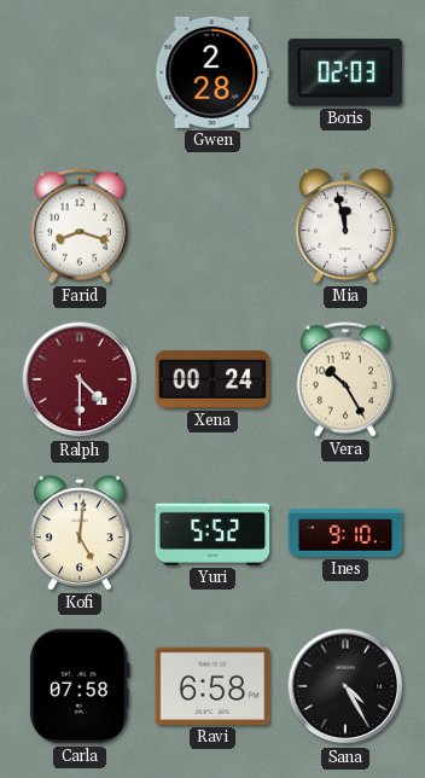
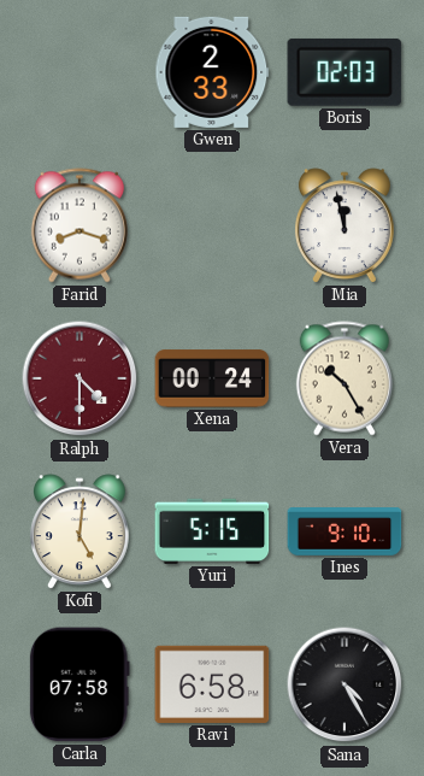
Gwen: 2:28 -> 2:33 (212, 72)
Yuri: 5:52 -> 5:15 (212, 531)
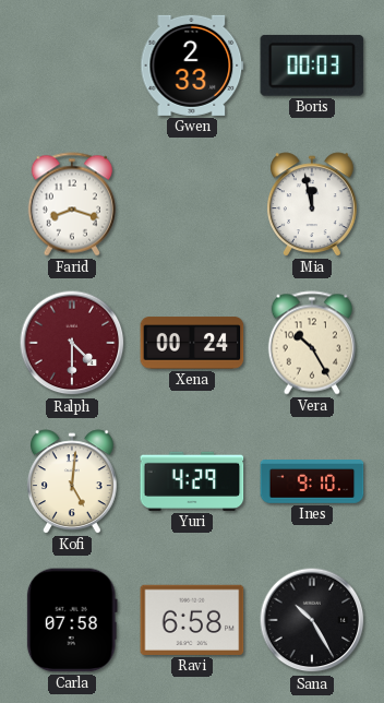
Boris: 02:03 -> 00:03 (312, 65)
Yuri: 5:15 -> 4:29 (192, 481)
Sana: 4:25 -> 10:25 (312, 620)
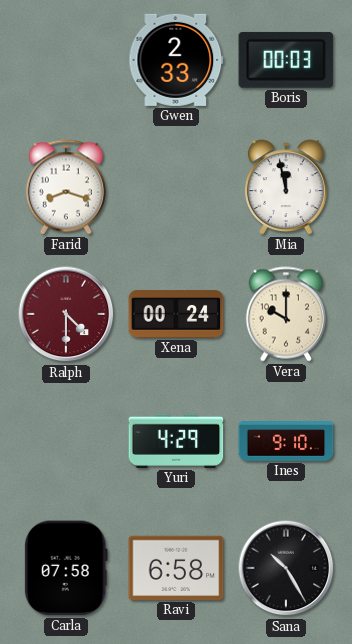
Vera: 10:25 -> 10:00 (285, 314)
Kofi: 5:01 -> none (72, 481)
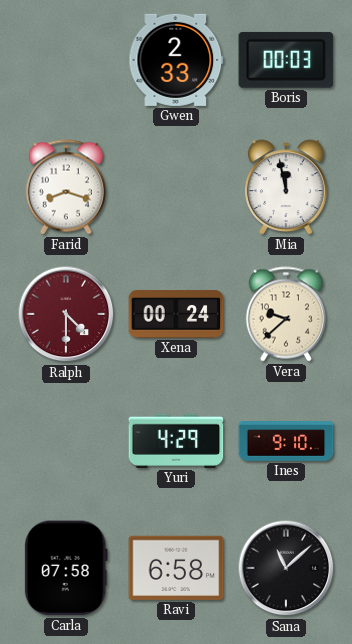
Vera: 10:00 -> 9:38 (285, 314)
Sana: 10:25 -> 11:08 (286, 568)
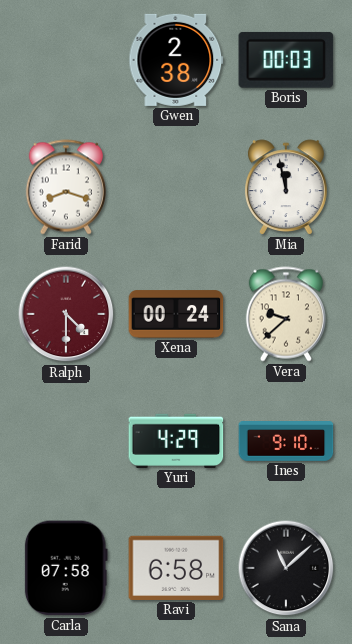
Gwen: 2:33 -> 2:38 (176, 60)
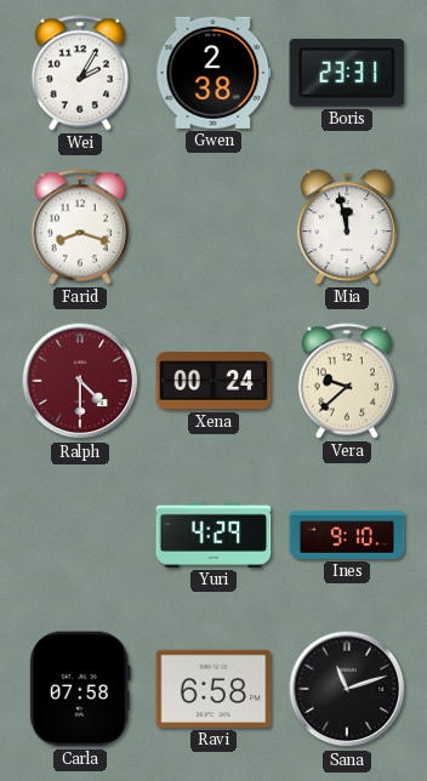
Wei: none -> 2:05 (79, 73)
Boris: 00:03 -> 23:31 (347, 73)
Sana: 11:08 -> 11:12 (347, 689)
